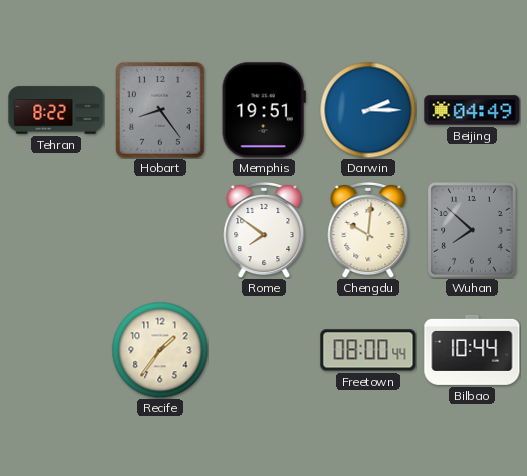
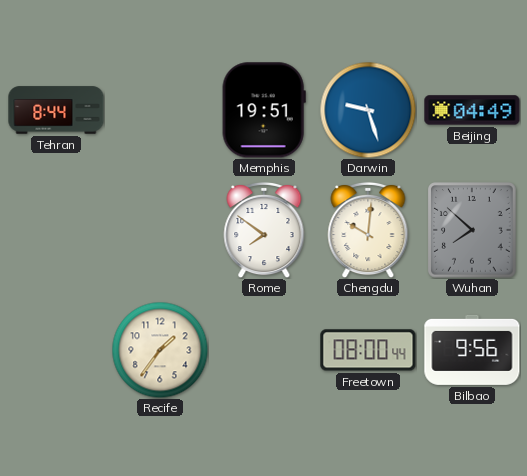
Tehran: 8:22 -> 8:44 (56, 110)
Hobart: 8:24 -> none (160, 110)
Darwin: 2:15 -> 9:27 (368, 110)
Bilbao: 10:44 -> 9:56 (472, 350)
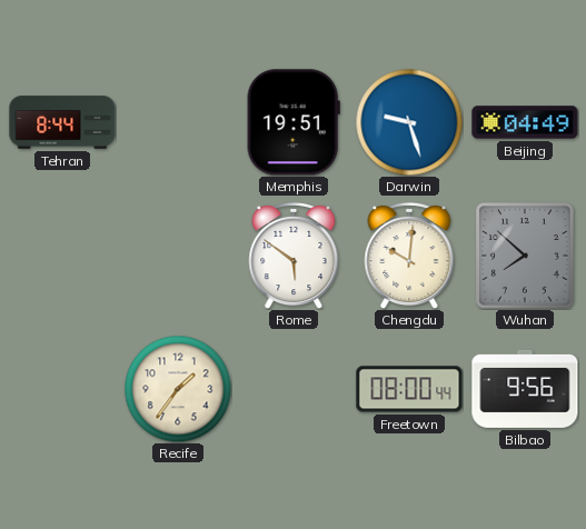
Rome: 7:51 -> 5:51 (294, 256)
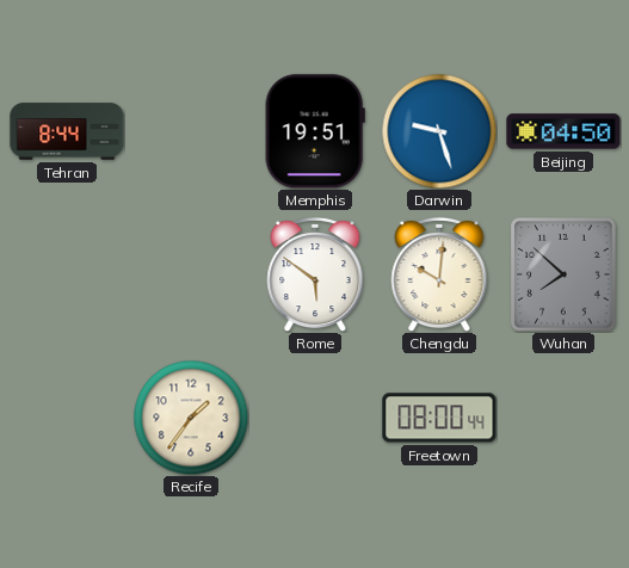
Beijing: 04:49 -> 04:50 (563, 131)
Bilbao: 9:56 -> none (525, 389)
